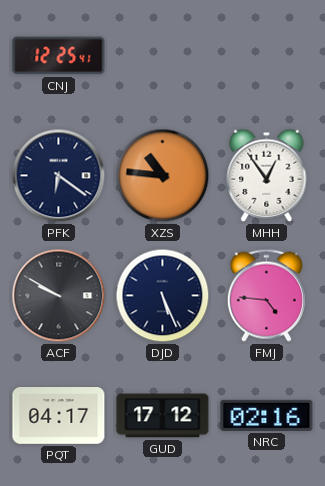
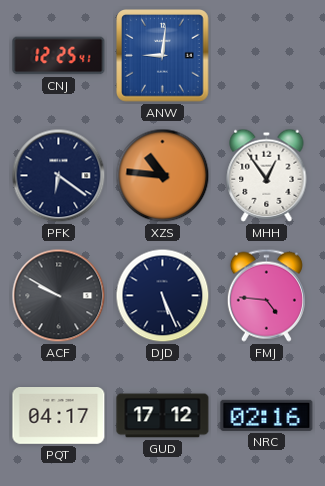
ANW: none -> 9:01 (163, 56)
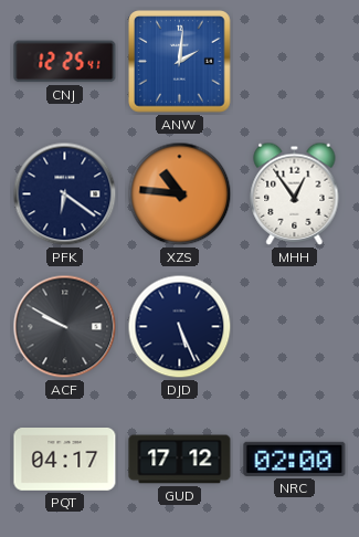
ANW: 9:01 -> 2:01 (180, 62)
FMJ: 4:46 -> none (266, 295)
NRC: 02:16 -> 02:00 (295, 459)
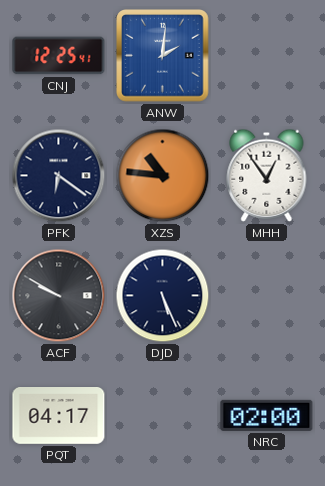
GUD: 17:12 -> none (180, 460)
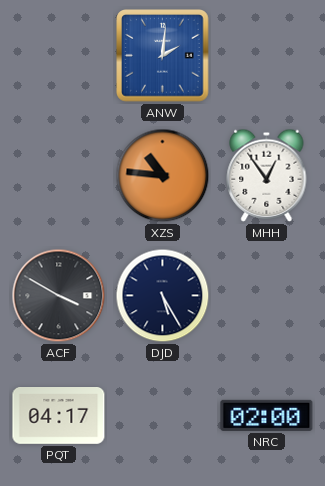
CNJ: 12:25 -> none (59, 56)
PFK: 6:21 -> none (59, 176)
ACF: 9:50 -> 3:50 (59, 296)
DJD: 5:26 -> 5:25 (163, 296)
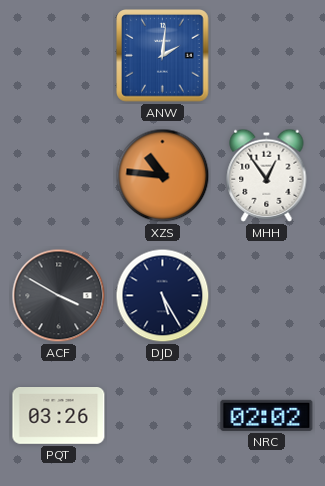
PQT: 04:17 -> 03:26 (59, 416)
NRC: 02:00 -> 02:02 (267, 415)
